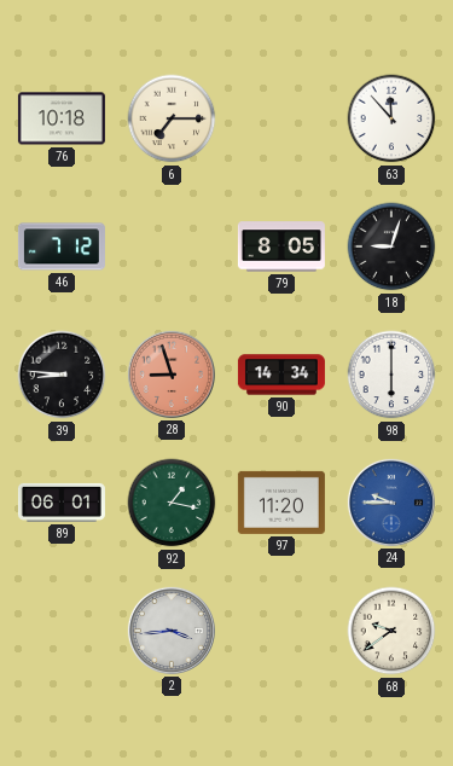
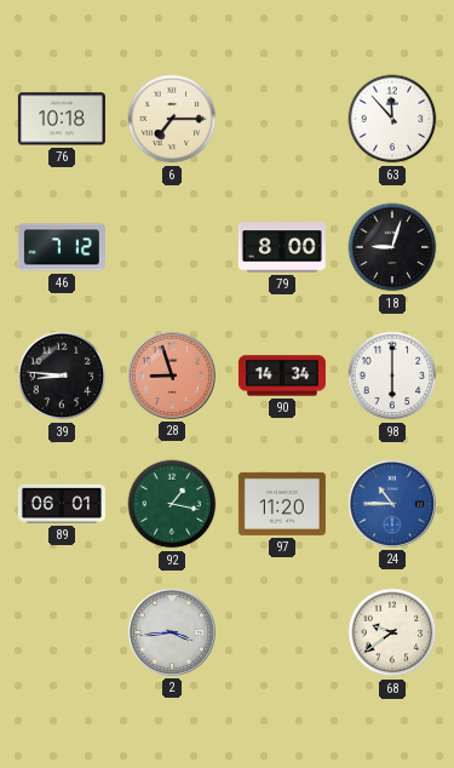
79: 8:05 -> 8:00 (282, 247)
24: 9:45 -> 10:45 (392, 504)
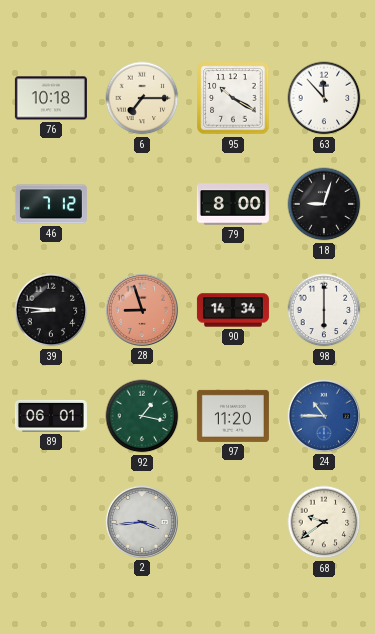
95: none -> 10:20 (233, 98)
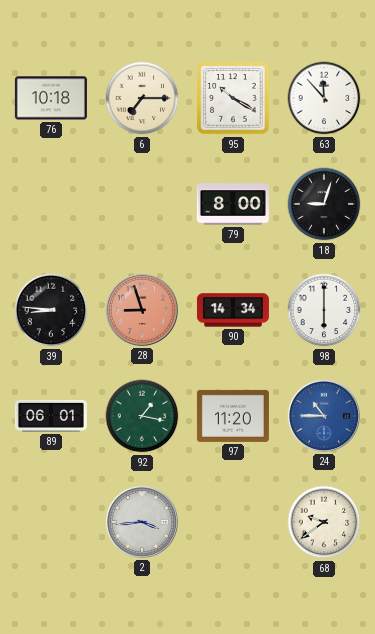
46: 7:12 -> none (51, 204)
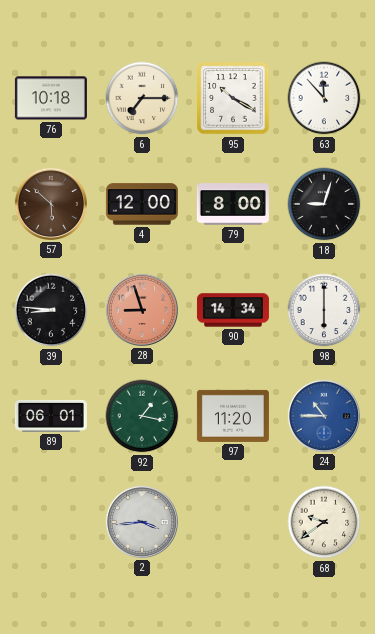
57: none -> 5:52 (51, 204)
4: none -> 12:00 (142, 204)
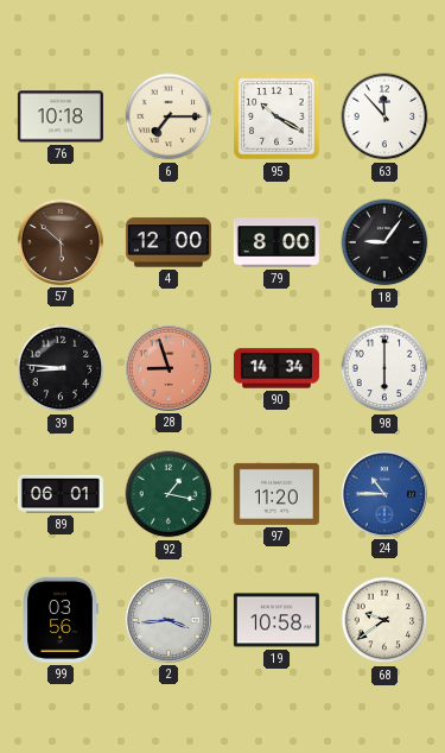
18: 9:03 -> 9:06 (384, 242)
99: none -> 03:56 (61, 620)
19: none -> 10:58 (276, 620)
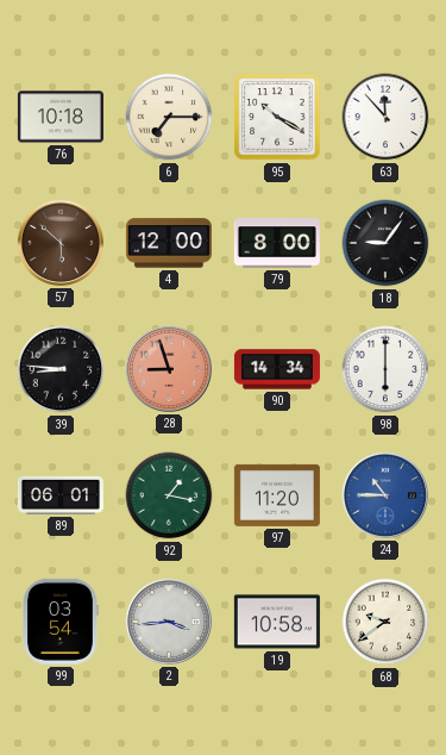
99: 03:56 -> 03:54 (61, 622)
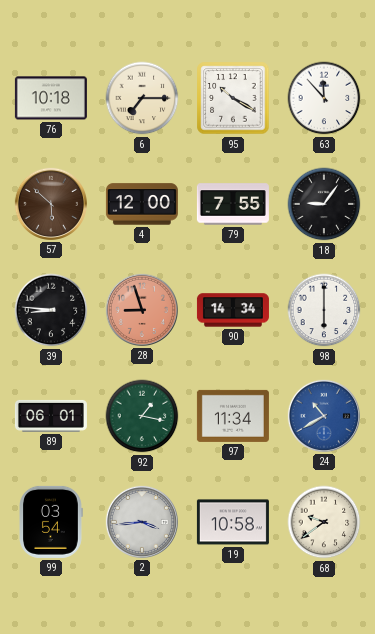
79: 8:00 -> 7:55 (233, 204)
97: 11:20 -> 11:34 (233, 416)
24: 10:45 -> 10:40 (324, 416)
